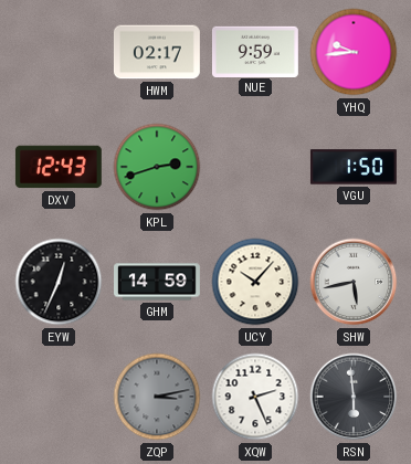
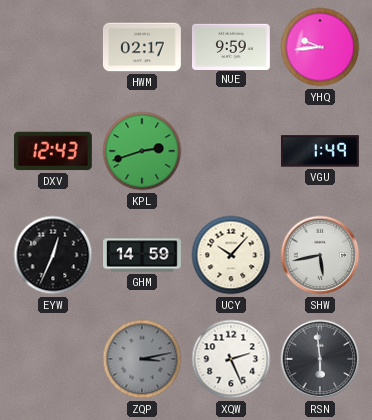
VGU: 1:50 -> 1:49 (320, 151)
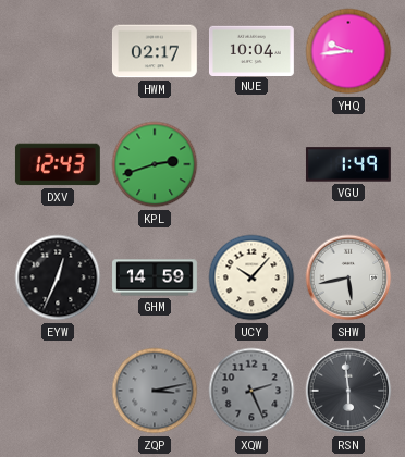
NUE: 9:59 -> 10:04 (251, 50)
XQW dial: white -> grey (251, 391)
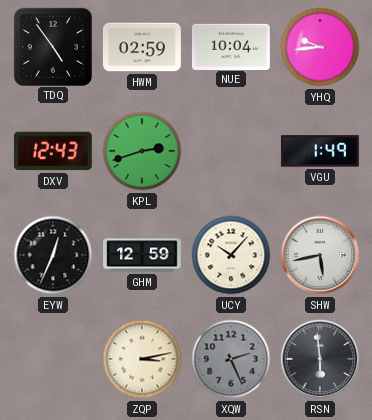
TDQ: none -> 4:54 (52, 46)
HWM: 02:17 -> 02:59 (142, 47)
GHM: 14:59 -> 12:59 (143, 255)
ZQP dial: grey -> cream (142, 359)
